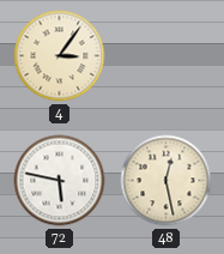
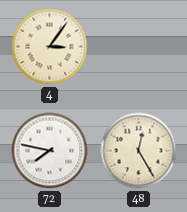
72: 5:47 -> 7:47 (50, 151)
48: 12:28 -> 12:25 (139, 151)
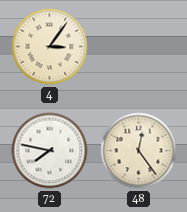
48: 12:25 -> 12:24 (139, 151)
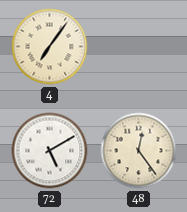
4: 3:06 -> 7:06 (50, 47)
72: 7:47 -> 5:10 (50, 151)
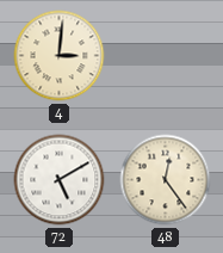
4: 7:06 -> 3:01 (60, 56)
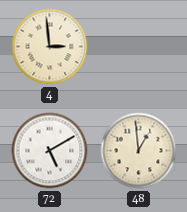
4: 3:01 -> 2:59 (50, 47)
48: 12:24 -> 12:59 (139, 151)
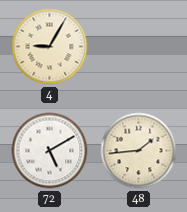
4: 2:59 -> 9:05 (50, 47)
48: 12:59 -> 1:44 (139, 151)
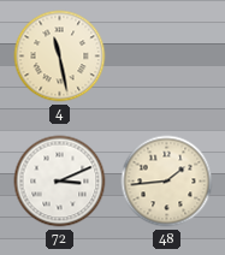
4: 9:05 -> 11:28 (60, 57)
72: 5:10 -> 3:11 (60, 182)
